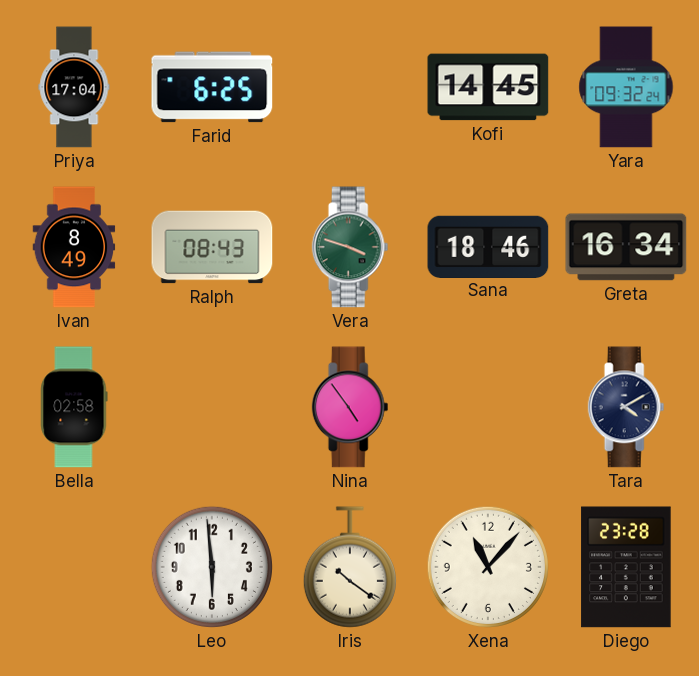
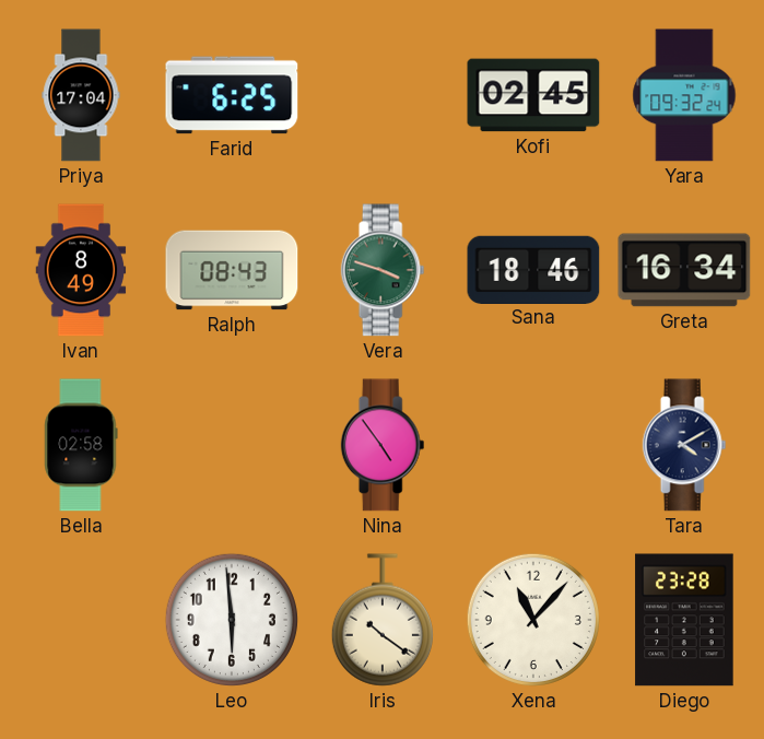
Kofi: 14:45 -> 02:45 (533, 95)
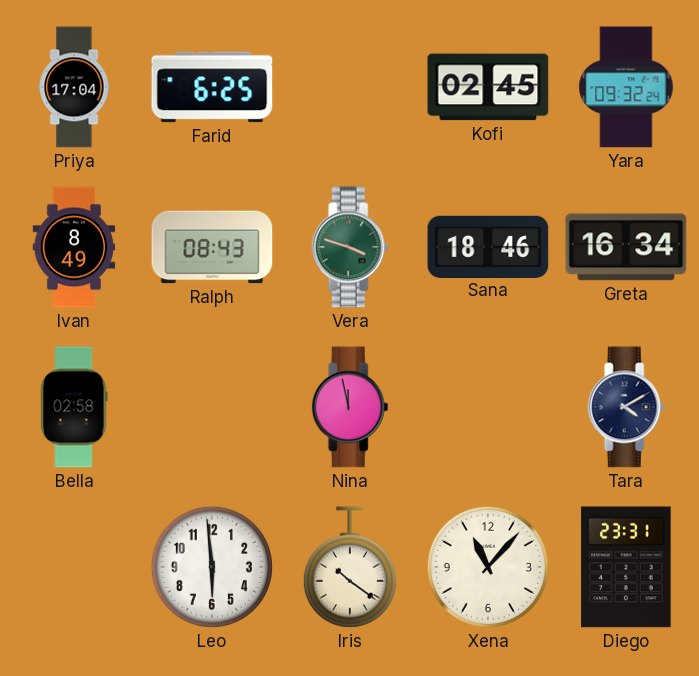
Nina: 4:54 -> 11:58 (350, 407)
Diego: 23:28 -> 23:31 (626, 567)
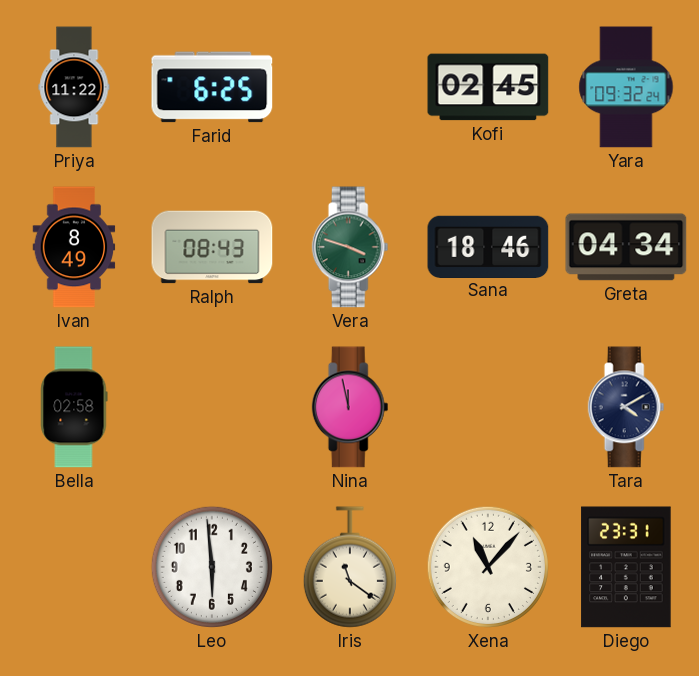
Priya: 17:04 -> 11:22 (74, 87)
Greta: 16:34 -> 04:34 (626, 247)
Iris: 10:21 -> 11:21 (350, 567)
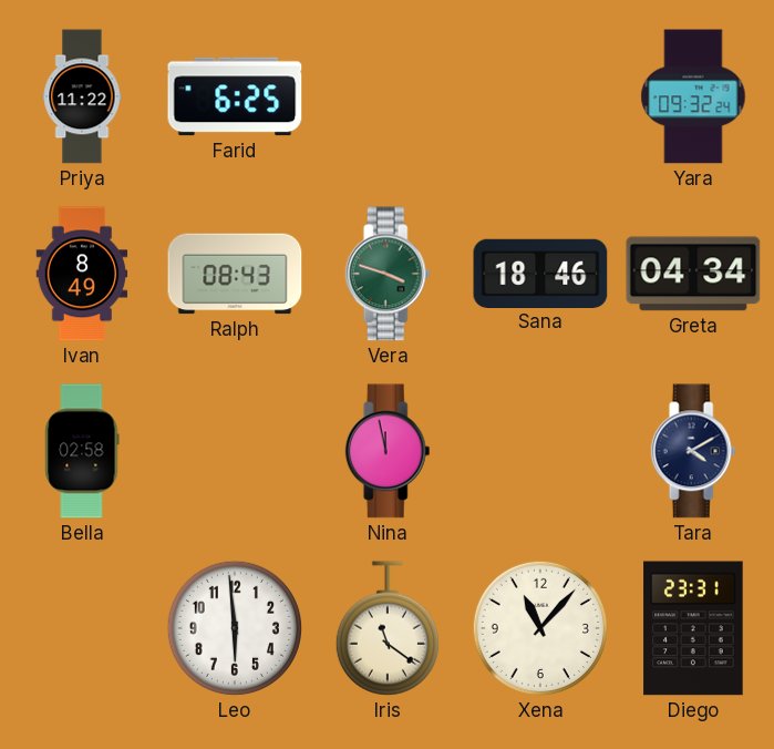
Kofi: 02:45 -> none (488, 87)
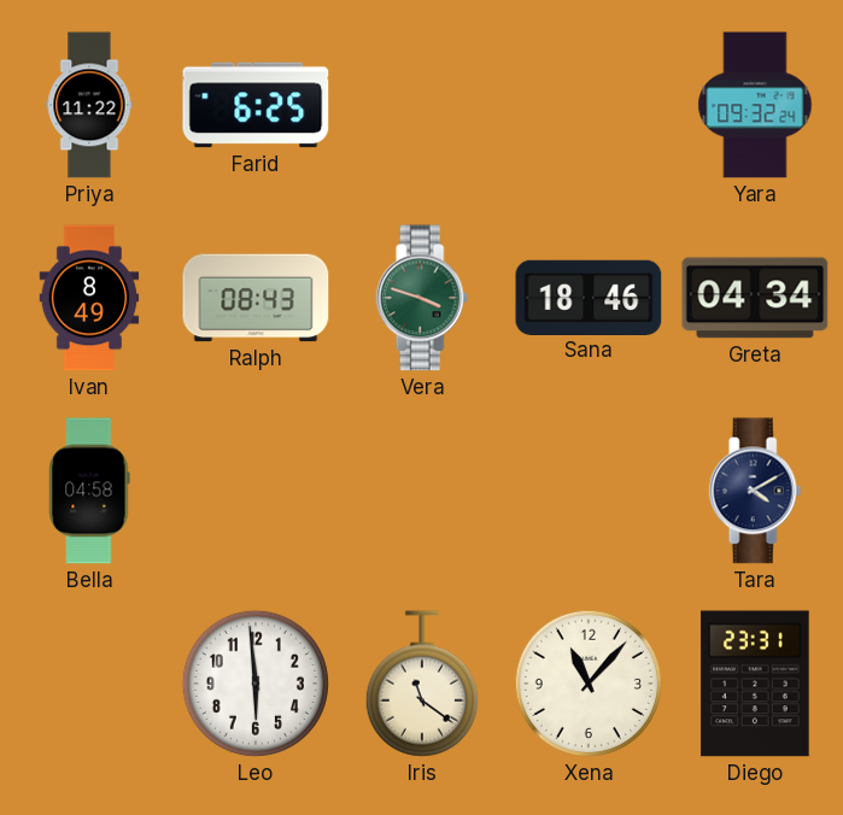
Bella: 02:58 -> 04:58 (89, 491)
Nina: 11:58 -> none (388, 451)
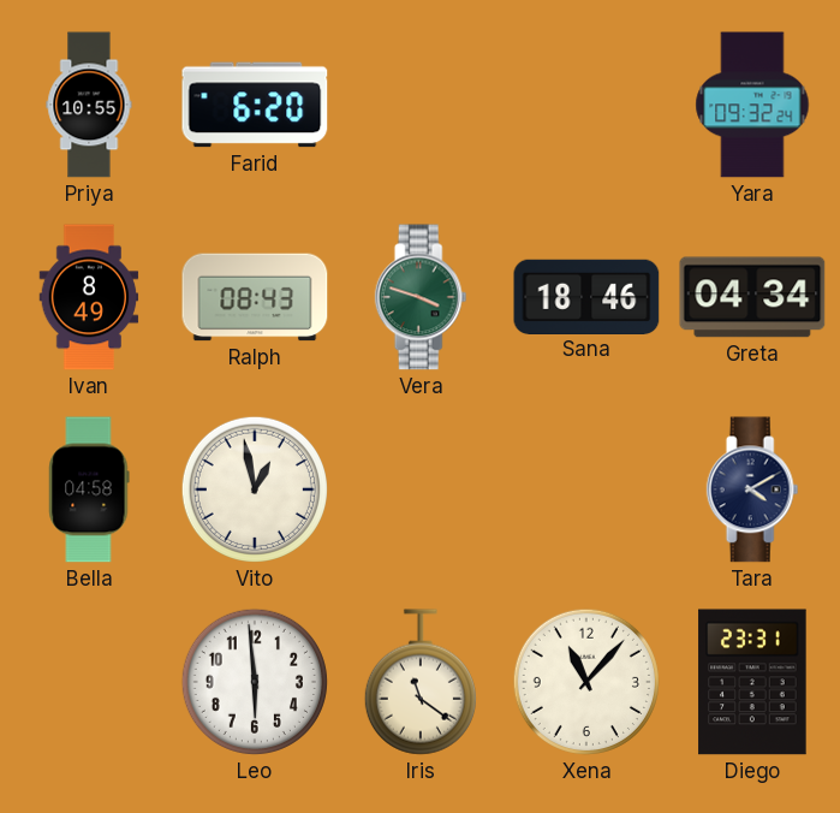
Priya: 11:22 -> 10:55 (89, 105)
Farid: 6:25 -> 6:20 (255, 105)
Vito: none -> 12:58 (255, 489)
